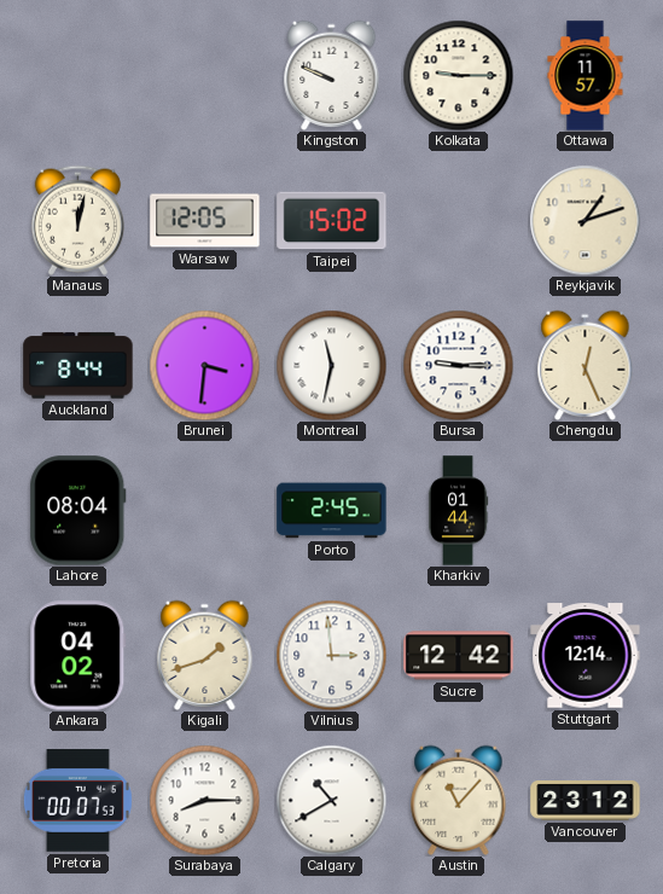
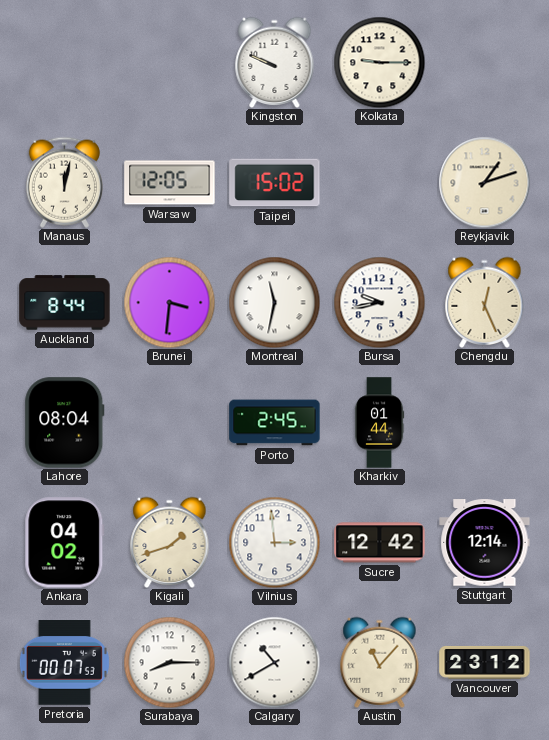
Ottawa: 11:57 -> none (586, 76)
Bursa: 9:15 -> 9:43 (379, 302)
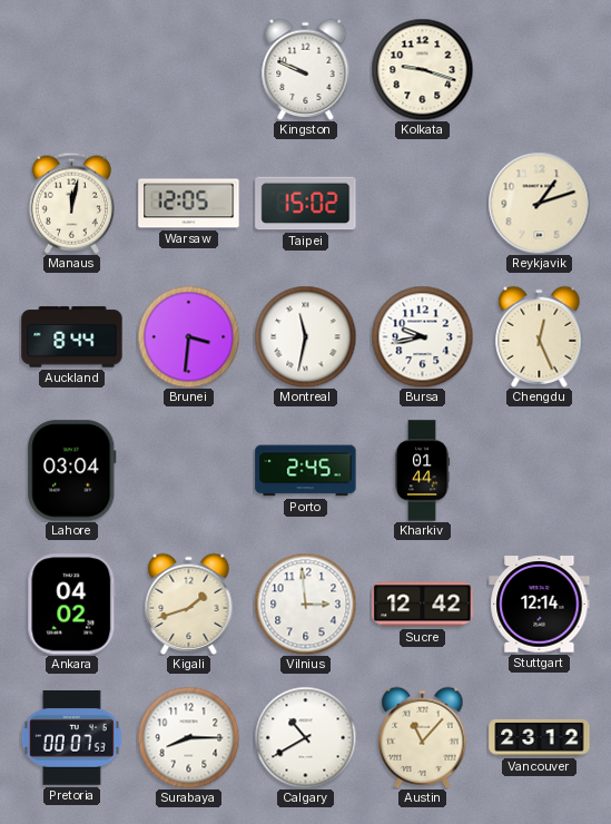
Kolkata: 9:15 -> 9:18 (422, 69)
Lahore: 08:04 -> 03:04 (72, 471)
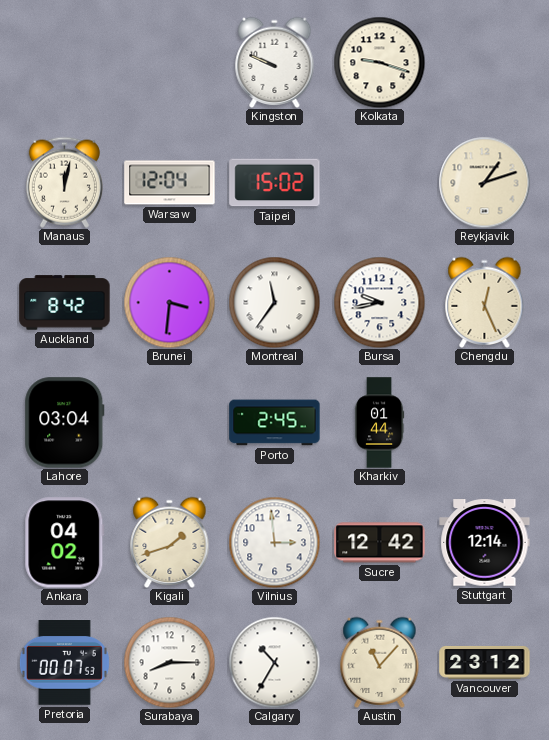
Warsaw: 12:05 -> 12:04 (170, 183)
Auckland: 8:44 -> 8:42 (65, 303)
Montreal: 11:32 -> 11:36 (274, 302)
Calgary: 10:40 -> 10:35 (274, 662)
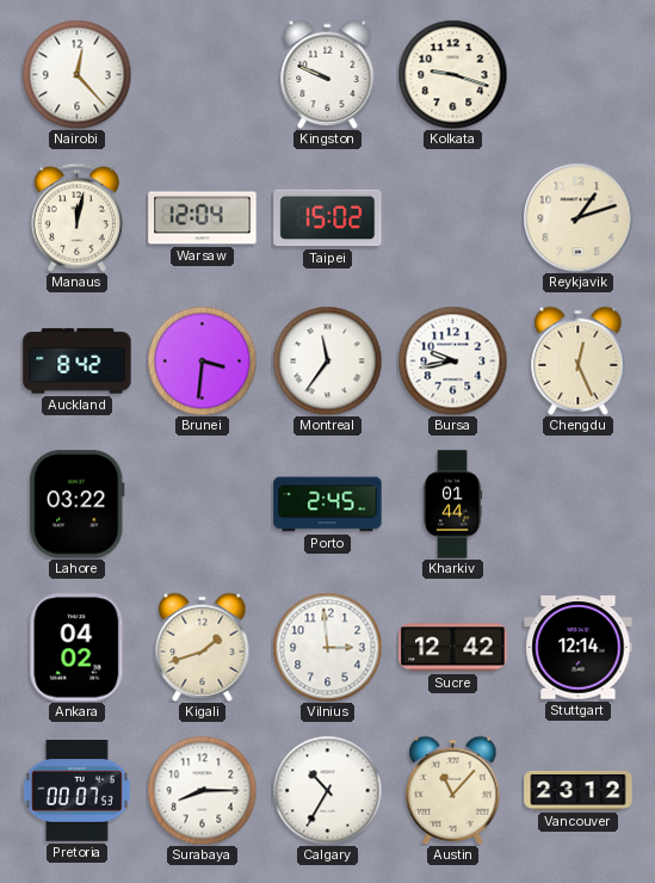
Nairobi: none -> 12:23 (76, 74)
Lahore: 03:04 -> 03:22 (78, 505)
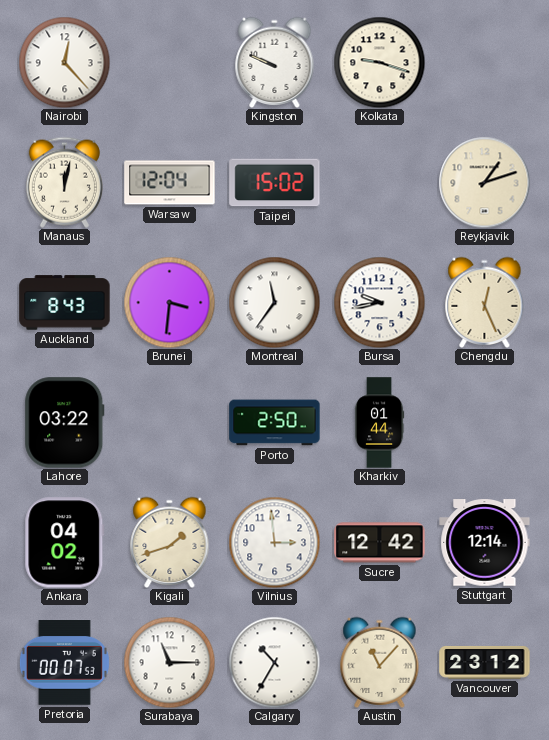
Auckland: 8:42 -> 8:43 (65, 303)
Porto: 2:45 -> 2:50 (275, 423)
Surabaya: 8:15 -> 11:15 (169, 662)
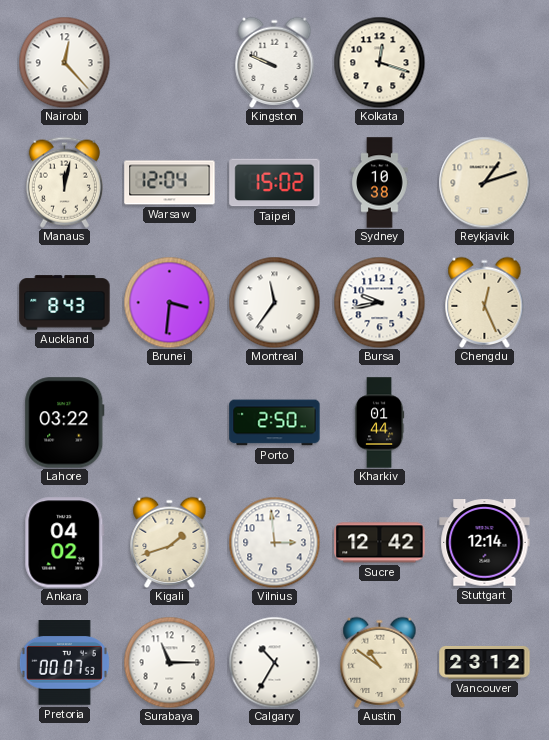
Kolkata: 9:18 -> 12:18 (379, 62)
Sydney: none -> 10:38 (380, 183)
Austin: 11:07 -> 10:51 (380, 662)
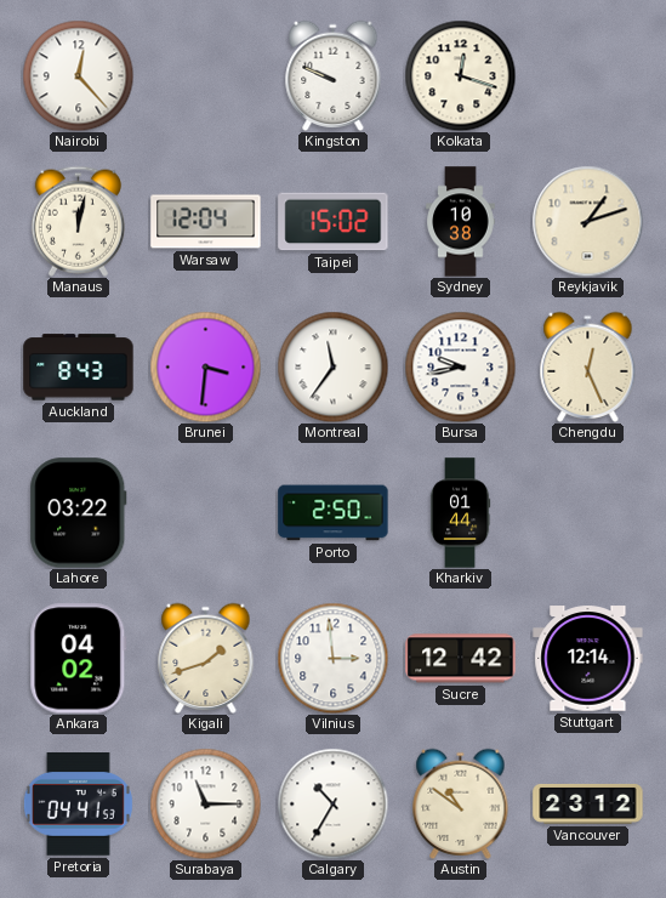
Pretoria: 00:07 -> 04:41 (78, 805)
